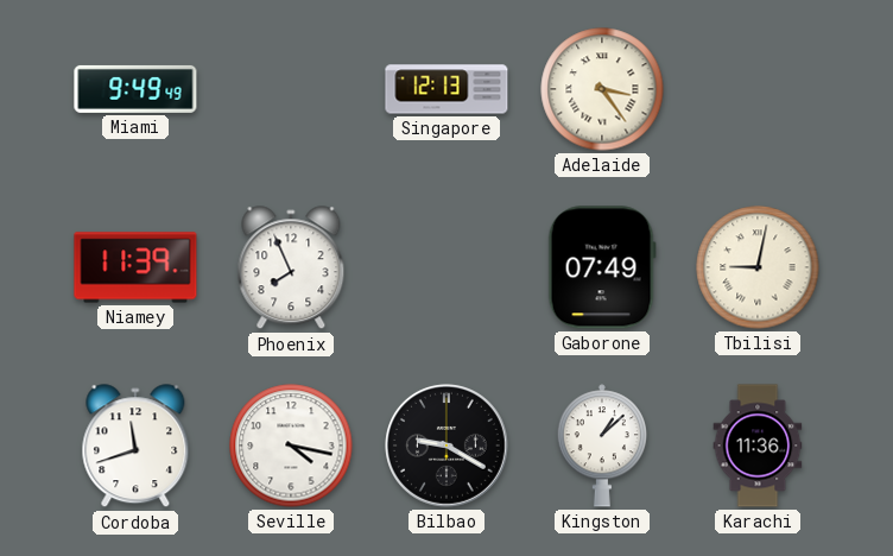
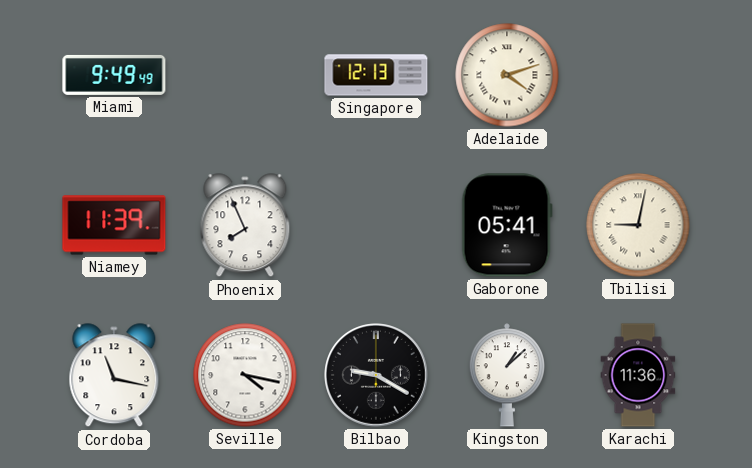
Adelaide: 3:24 -> 4:12 (507, 75)
Gaborone: 07:49 -> 05:41 (507, 225)
Cordoba: 11:42 -> 11:17 (114, 376)
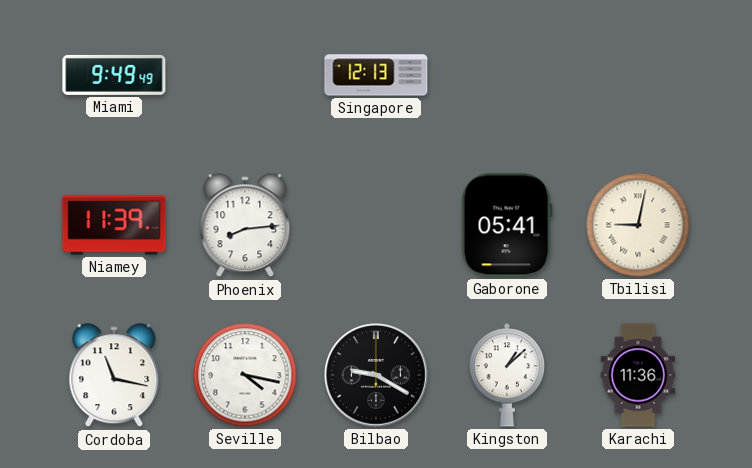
Adelaide: 4:12 -> none (507, 75)
Phoenix: 7:56 -> 8:14 (245, 226)
